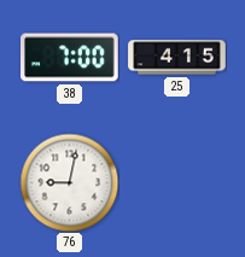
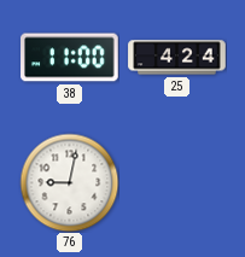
38: 7:00 -> 11:00 (70, 58)
25: 4:15 -> 4:24 (177, 58)
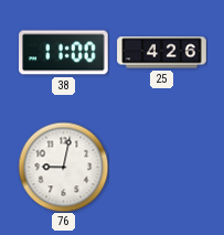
25: 4:24 -> 4:26 (162, 53)
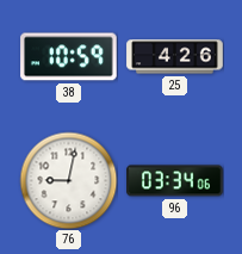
38: 11:00 -> 10:59 (69, 57)
96: none -> 03:34 (175, 181)
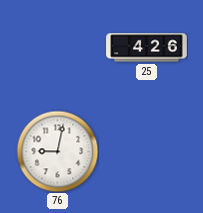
38: 10:59 -> none (69, 57)
96: 03:34 -> none (175, 181)
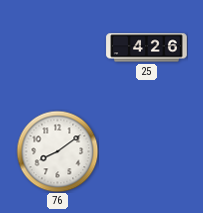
76: 9:02 -> 8:09 (57, 151)
